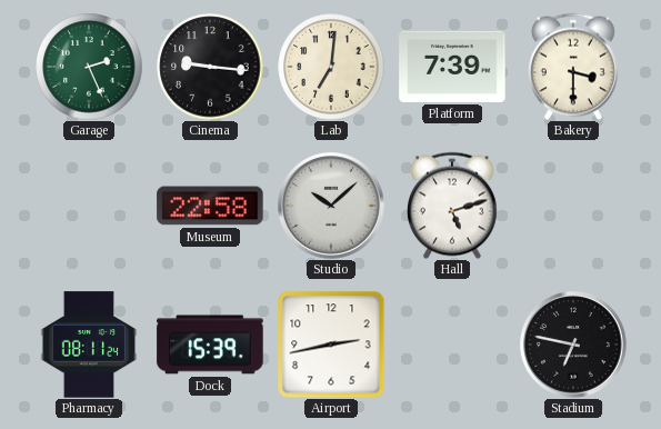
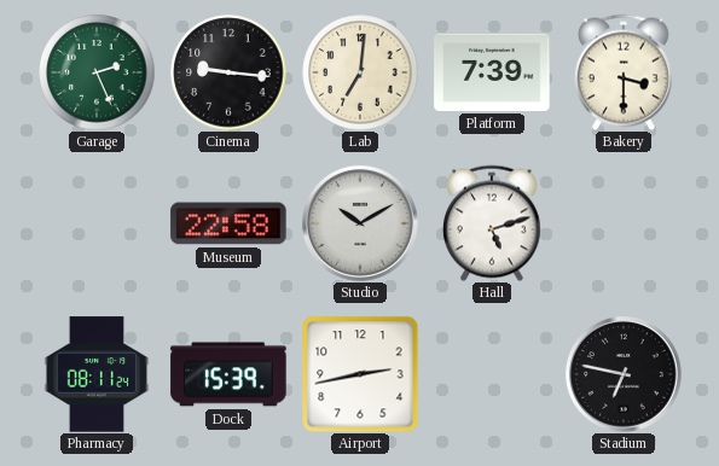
Studio: 10:08 -> 10:10 (360, 223)
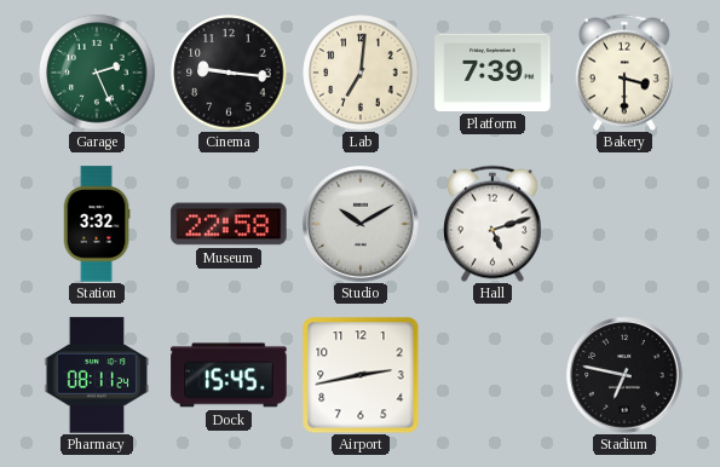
Station: none -> 3:32 (97, 224)
Dock: 15:39 -> 15:45 (229, 375)
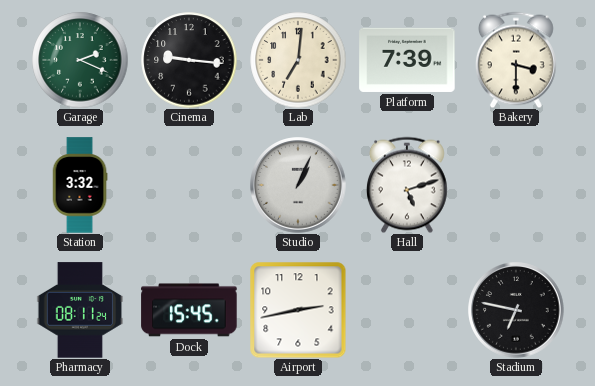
Garage: 2:26 -> 2:19 (80, 60)
Museum: 22:58 -> none (229, 224)
Studio: 10:10 -> 1:04 (298, 185)
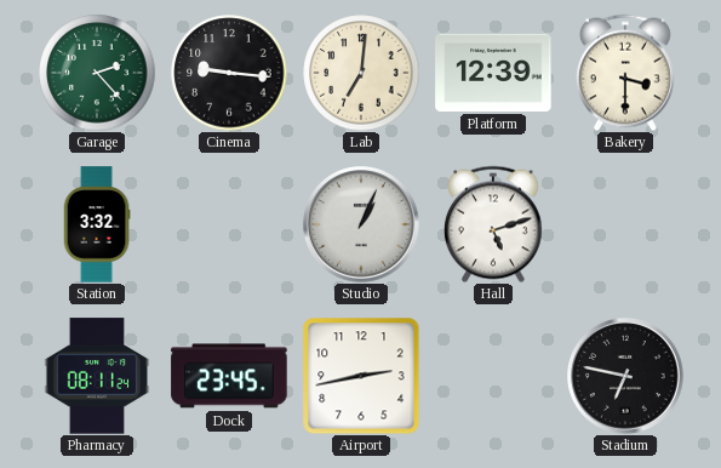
Garage: 2:19 -> 2:23 (97, 73)
Platform: 7:39 -> 12:39 (493, 73)
Dock: 15:45 -> 23:45 (229, 376)
